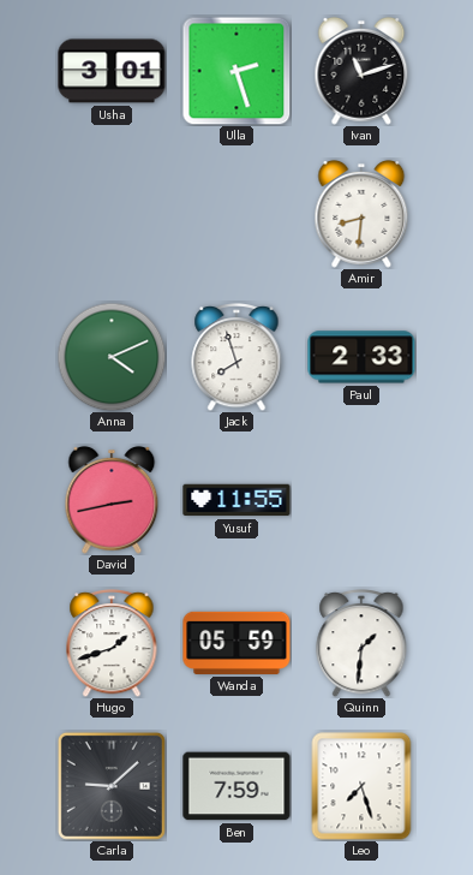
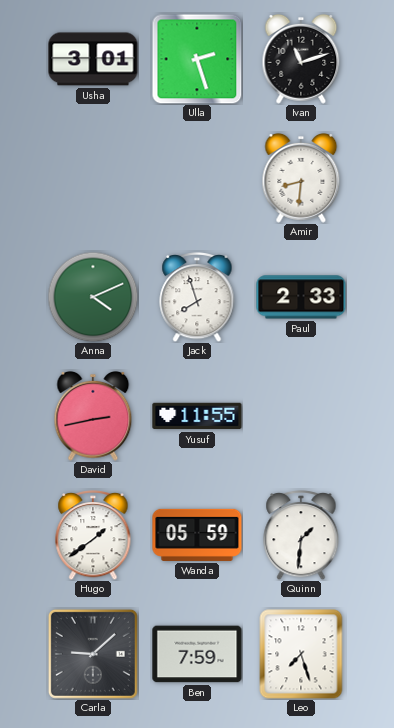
Hugo: 1:42 -> 1:39 (93, 536)
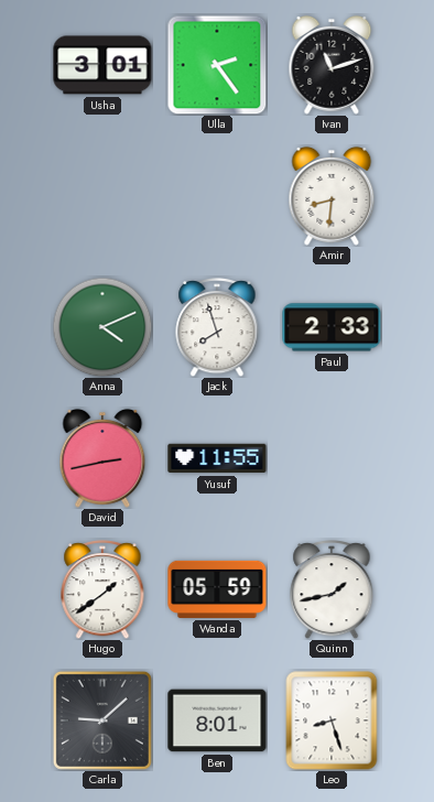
Ulla: 2:27 -> 2:24 (217, 65)
Quinn: 1:31 -> 1:43 (332, 590)
Ben: 7:59 -> 8:01 (217, 720)
Leo: 7:27 -> 8:27 (332, 720)
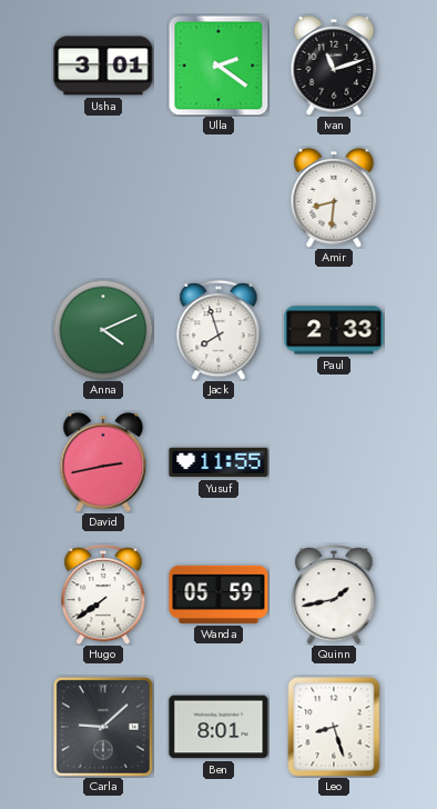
Ulla: 2:24 -> 2:21 (218, 66)
Hugo: 1:39 -> 7:39 (103, 596)
